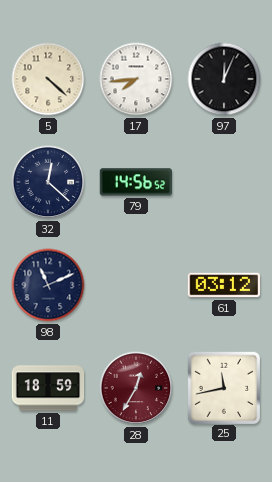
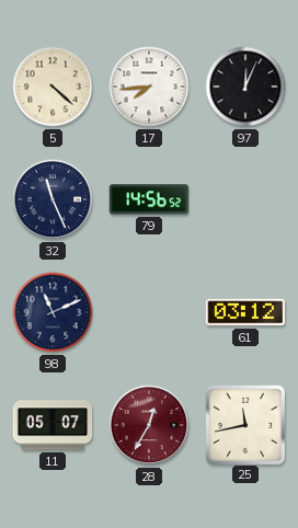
32: 12:22 -> 11:26 (53, 199)
11: 18:59 -> 05:07 (53, 425)
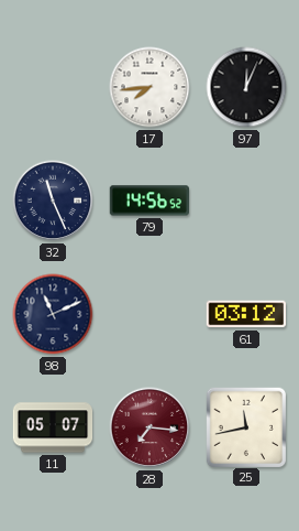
5: 4:22 -> none (53, 87)
28: 12:35 -> 7:16 (149, 427)
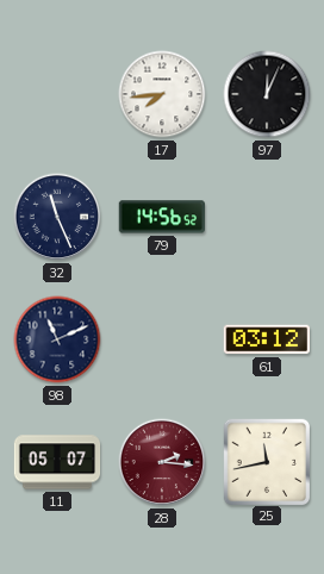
28: 7:16 -> 2:16 (162, 462)
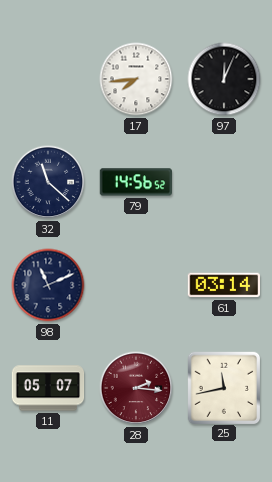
32: 11:26 -> 11:22 (48, 182)
61: 03:12 -> 03:14 (223, 285)
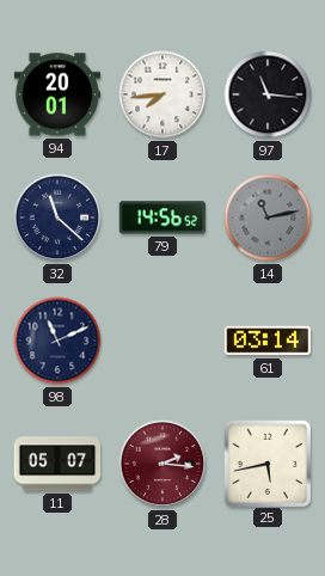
94: none -> 20:01 (56, 94)
97: 12:04 -> 11:16 (268, 94)
14: none -> 11:13 (268, 217)
25: 11:43 -> 5:43 (266, 462)
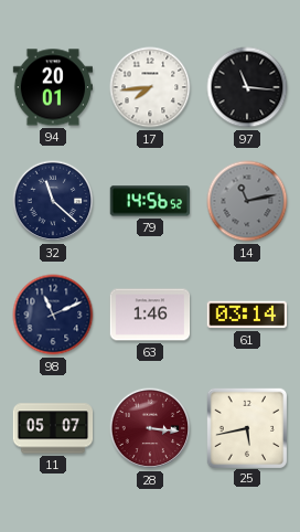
63: none -> 1:46 (150, 315)
28: 2:16 -> 3:16 (150, 428)
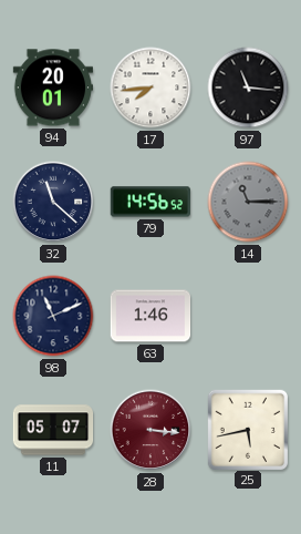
14: 11:13 -> 11:15 (248, 202)
61: 03:14 -> none (246, 315)
